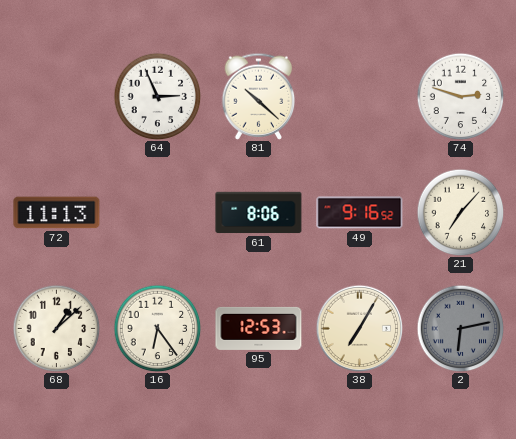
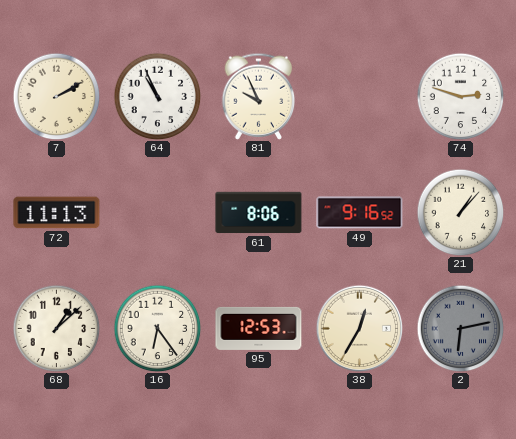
7: none -> 2:10 (56, 96)
64: 2:56 -> 10:56 (157, 96)
81: 10:22 -> 9:56 (259, 96)
21: 7:07 -> 1:07 (460, 212)
38: 7:05 -> 12:35 (359, 328)
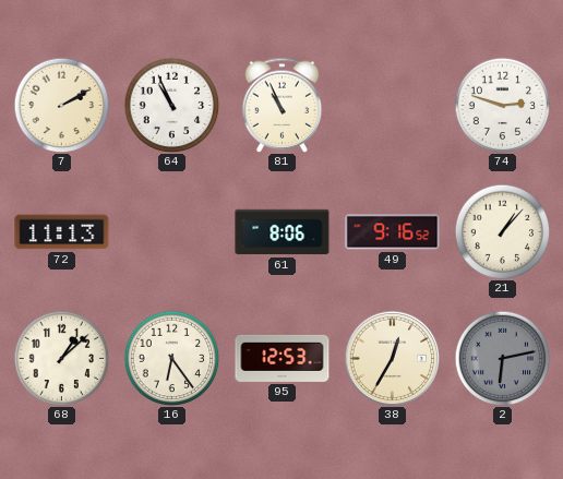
81: 9:56 -> 10:56 (283, 105)
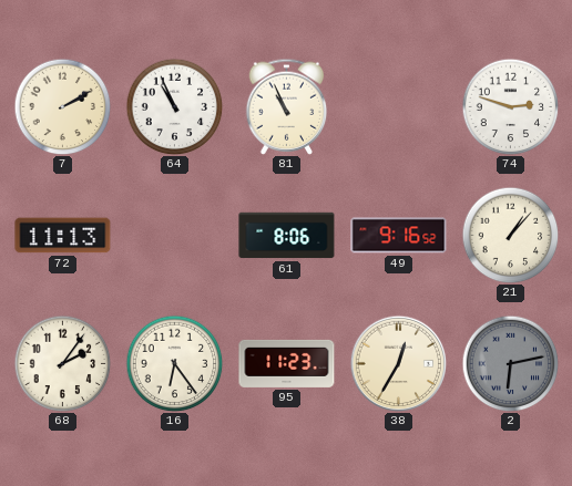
68: 1:08 -> 2:06 (62, 363)
95: 12:53 -> 11:23 (287, 363)
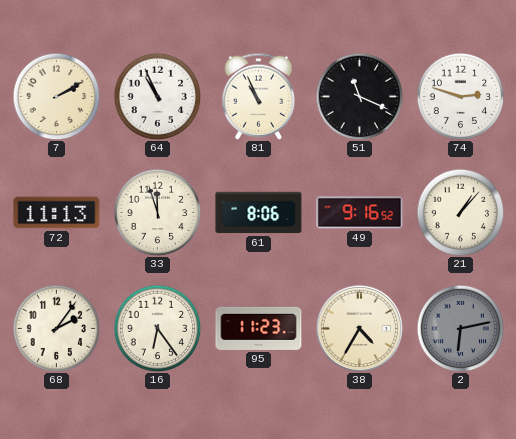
51: none -> 11:19 (359, 96)
33: none -> 11:57 (157, 212)
38: 12:35 -> 4:35 (359, 328)
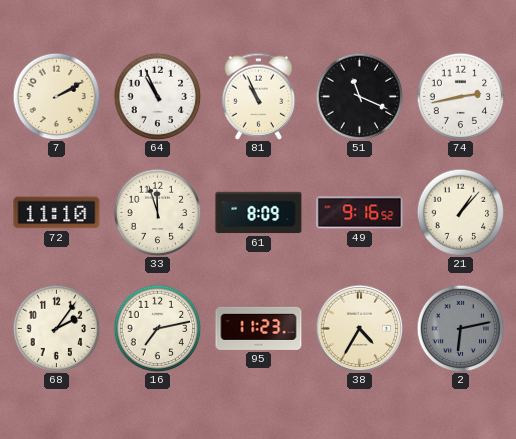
74: 2:48 -> 2:43 (460, 96)
72: 11:13 -> 11:10 (57, 213)
61: 8:06 -> 8:09 (259, 213)
16: 6:24 -> 7:13 (157, 328)
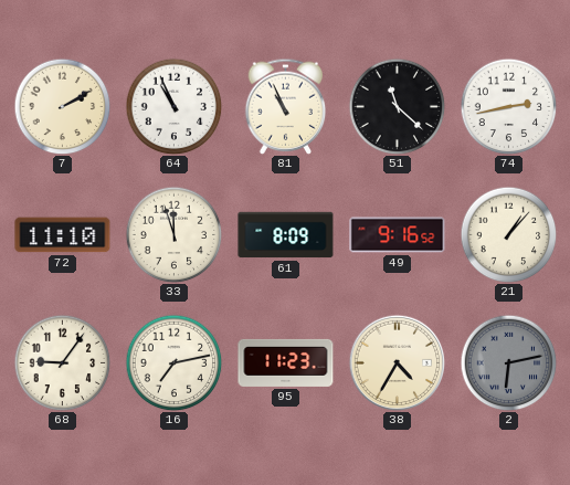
51: 11:19 -> 11:22 (397, 106)
68: 2:06 -> 9:06 (62, 362)
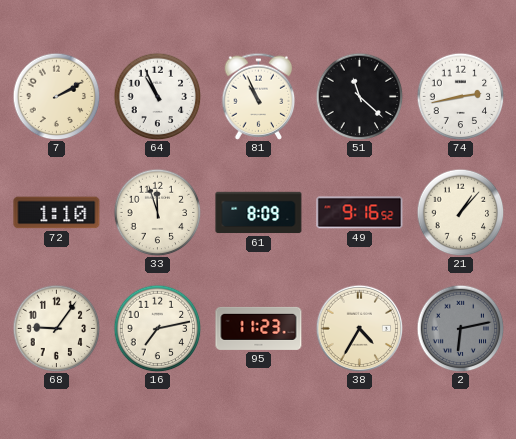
72: 11:10 -> 1:10 (57, 213)
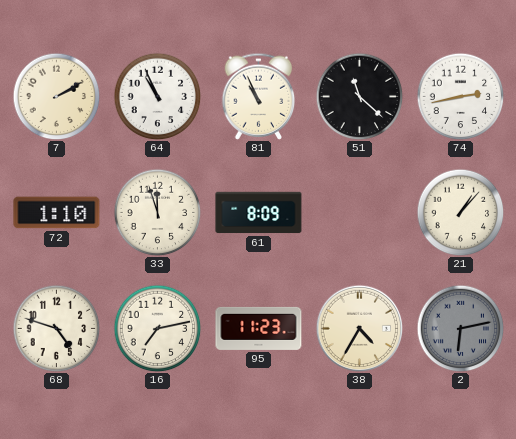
49: 9:16 -> none (360, 213)
68: 9:06 -> 4:48 (56, 328)
